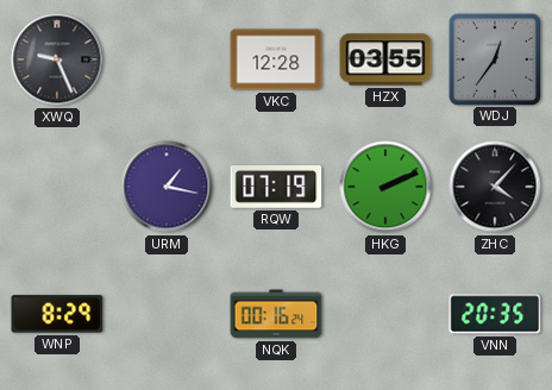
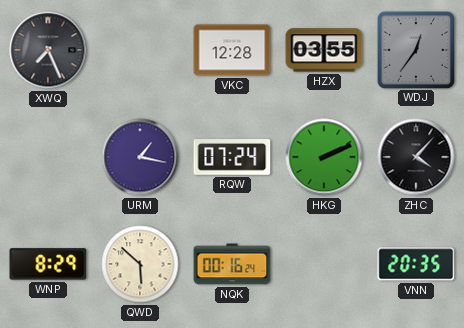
XWQ: 9:26 -> 7:26 (48, 50)
RQW: 07:19 -> 07:24 (232, 158)
QWD: none -> 5:52 (140, 264)
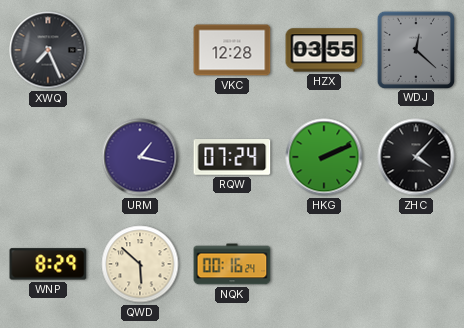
WDJ: 12:36 -> 12:22 (415, 49)
VNN: 20:35 -> none (416, 264)
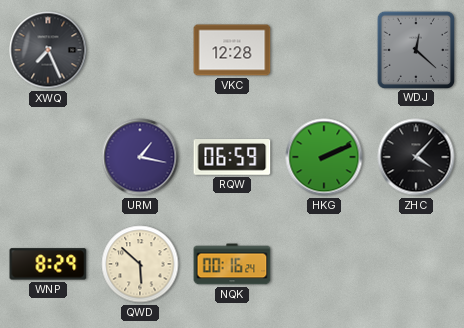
HZX: 03:55 -> none (324, 50)
RQW: 07:24 -> 06:59 (232, 158)
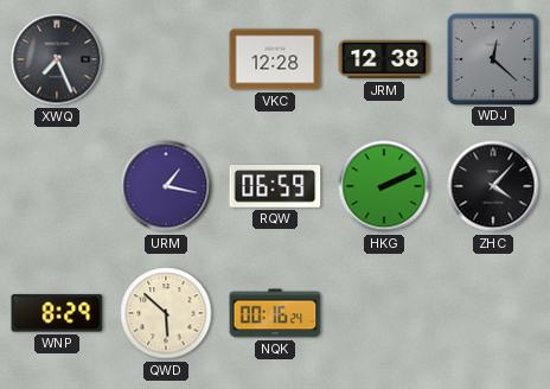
JRM: none -> 12:38 (384, 59)
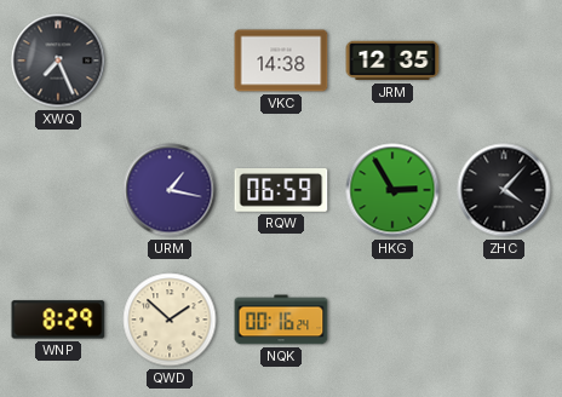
VKC: 12:28 -> 14:38 (281, 61)
JRM: 12:38 -> 12:35 (392, 61)
WDJ: 12:22 -> none (492, 58)
HKG: 2:11 -> 2:55 (392, 190)
QWD: 5:52 -> 1:52 (170, 320)
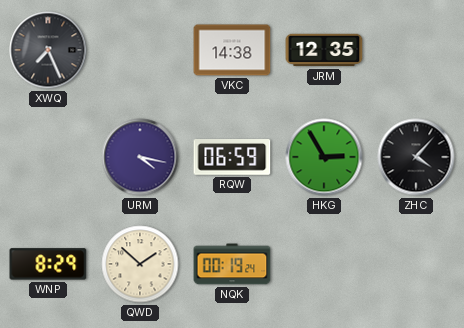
URM: 1:17 -> 4:17 (140, 157)
NQK: 00:16 -> 00:19 (232, 264)
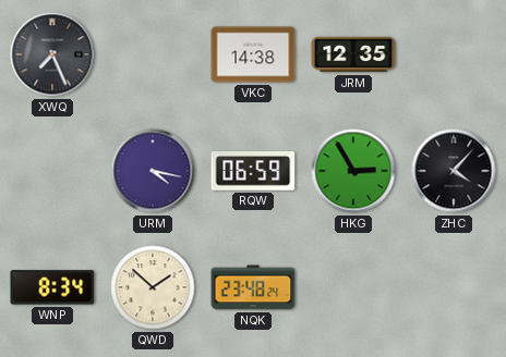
WNP: 8:29 -> 8:34 (52, 287)
NQK: 00:19 -> 23:48 (253, 287)
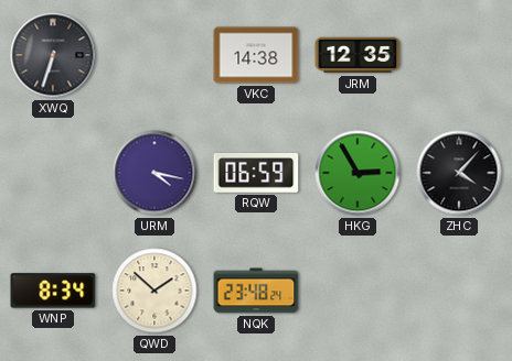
XWQ: 7:26 -> 6:33 (53, 55)
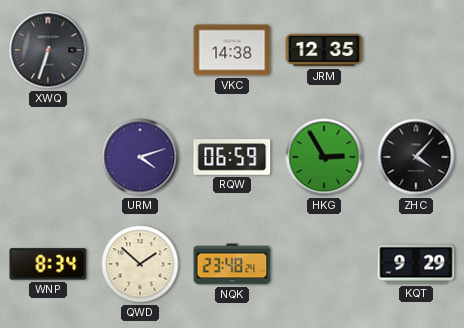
URM: 4:17 -> 4:12 (140, 157)
KQT: none -> 9:29 (416, 264)
